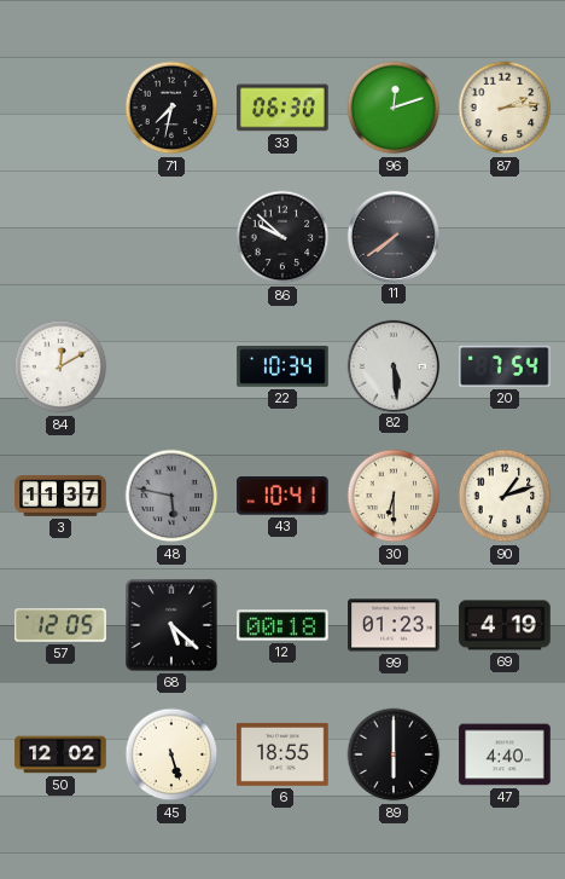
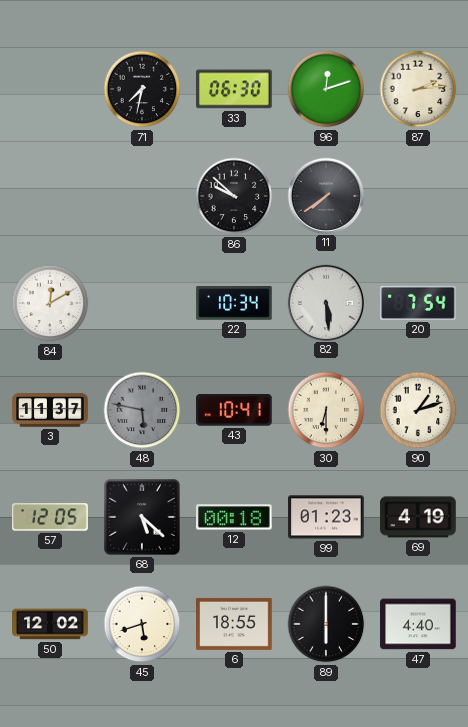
45: 5:27 -> 5:42 (142, 624)
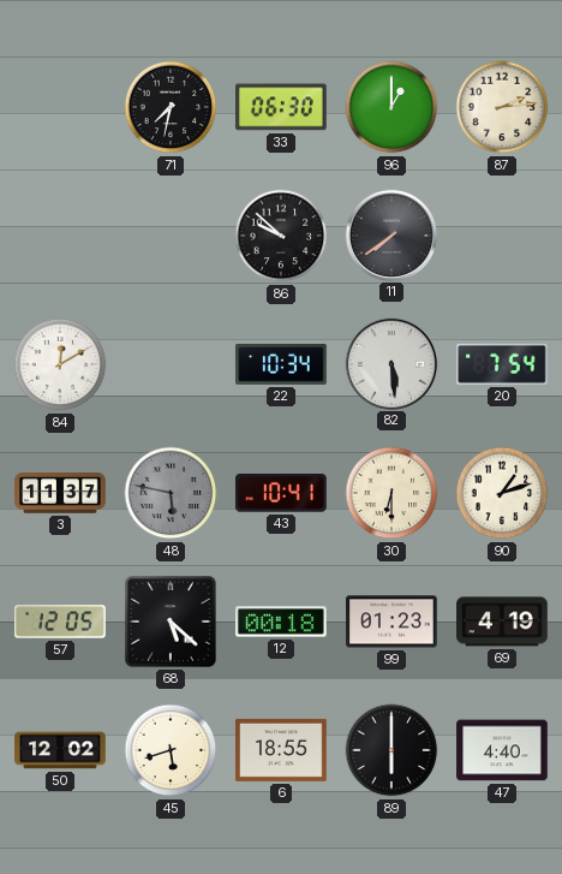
96: 12:12 -> 1:00 (391, 107)
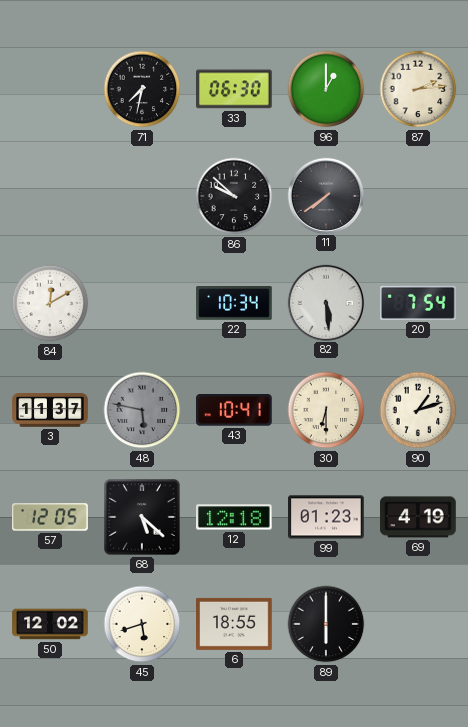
12: 00:18 -> 12:18 (235, 517)
47: 4:40 -> none (502, 750)
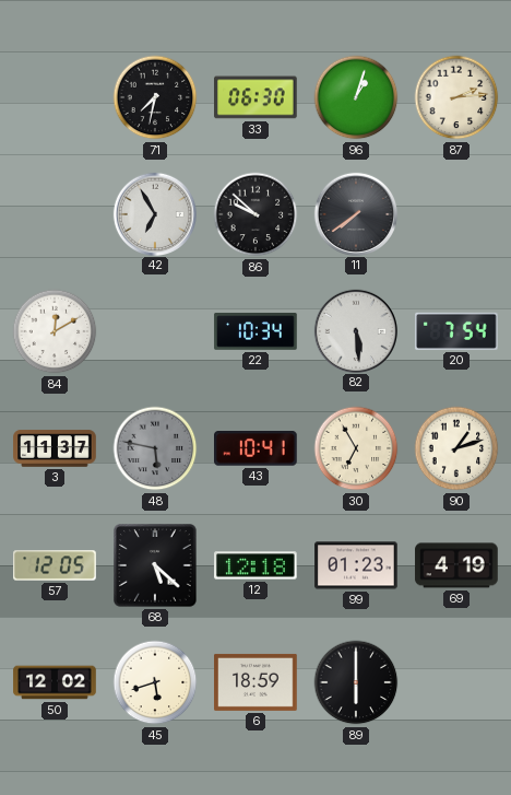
96: 1:00 -> 1:03 (356, 97)
42: none -> 6:55 (154, 213)
30: 6:30 -> 6:55 (356, 448)
6: 18:55 -> 18:59 (255, 682)
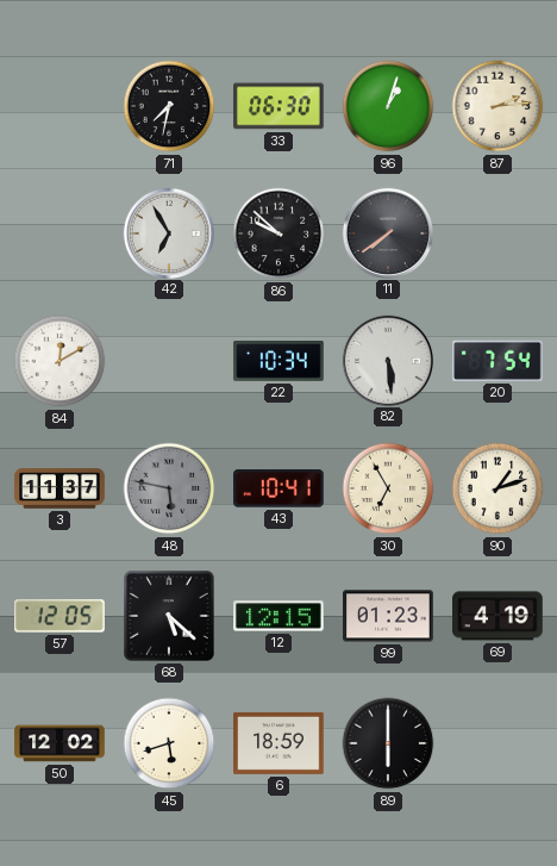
12: 12:18 -> 12:15 (280, 616)
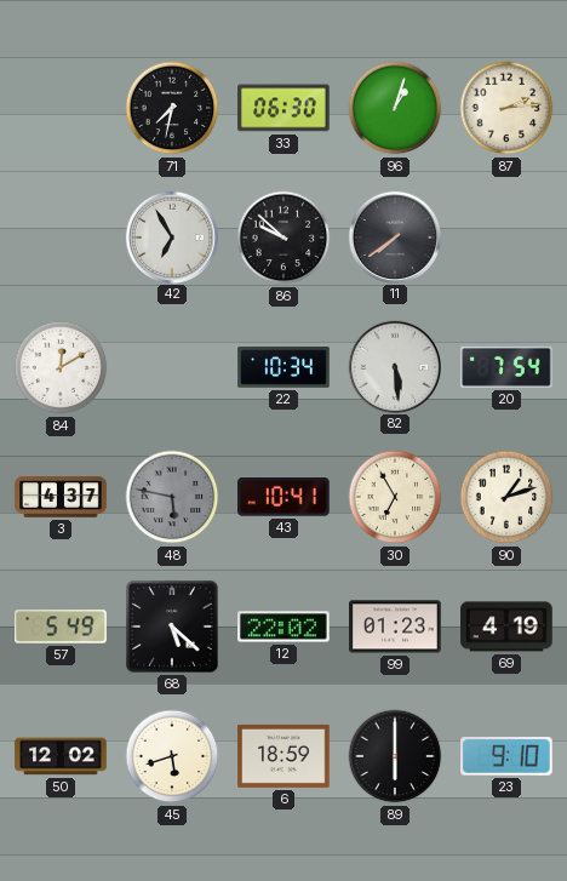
3: 11:37 -> 4:37 (61, 497)
57: 12:05 -> 5:49 (61, 627)
12: 12:15 -> 22:02 (285, 627)
23: none -> 9:10 (508, 757)
